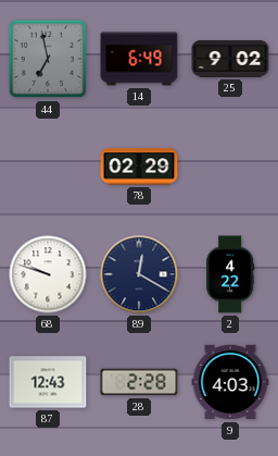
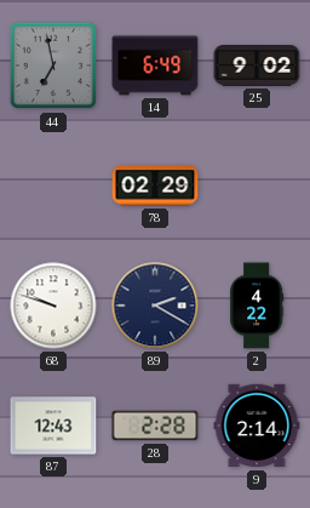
89: 12:20 -> 2:20 (155, 306)
9: 4:03 -> 2:14 (257, 426)
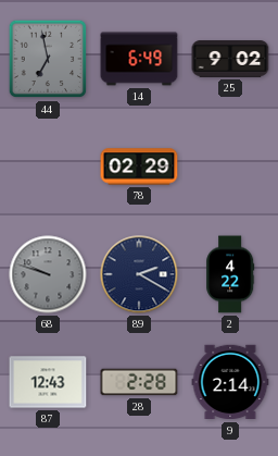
68 dial: white -> grey (48, 274)
